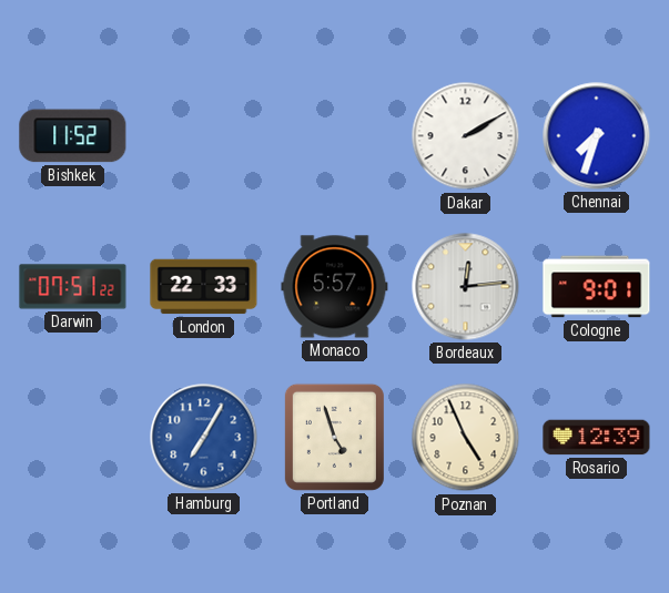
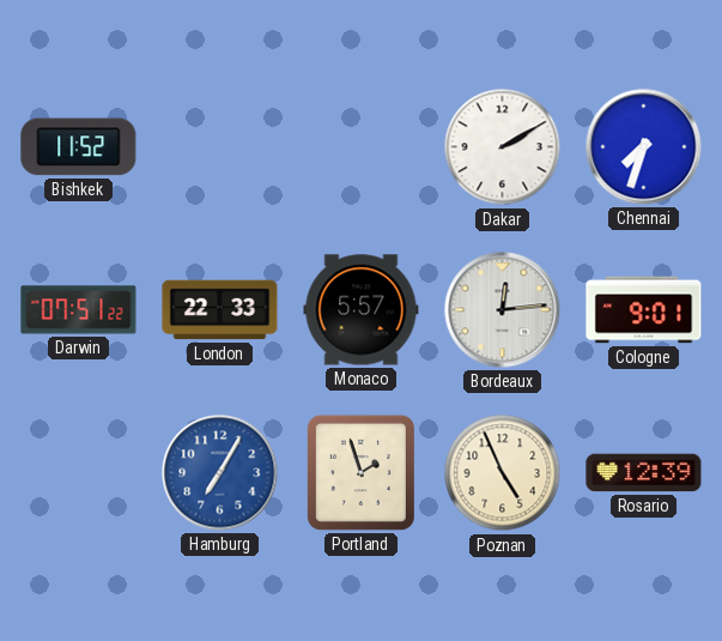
Portland: 4:57 -> 1:57 (360, 472)
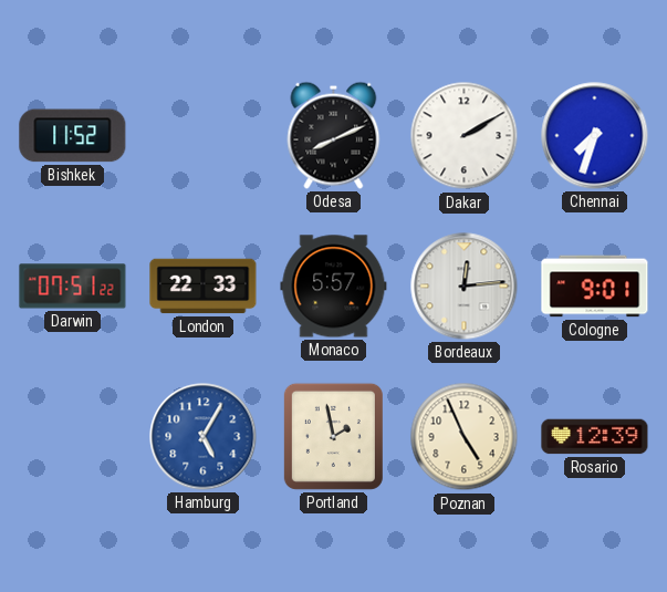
Odesa: none -> 8:11 (334, 135)
Hamburg: 7:05 -> 5:05 (204, 437)
Portland: 1:57 -> 1:58 (333, 436)
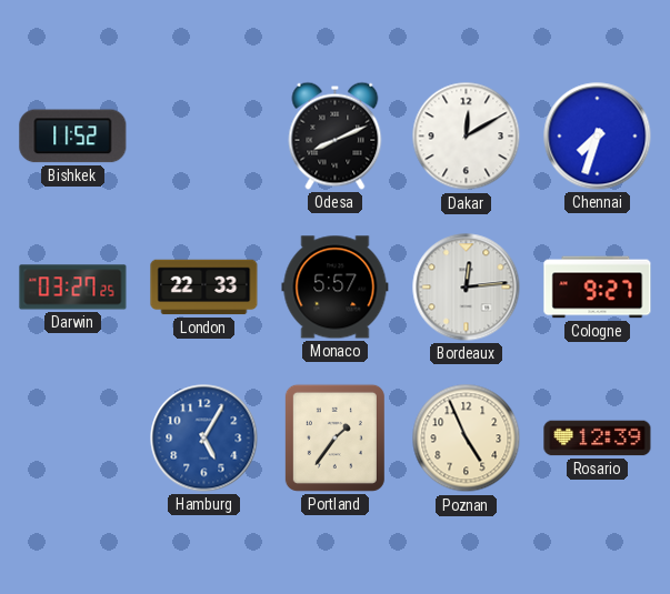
Dakar: 2:10 -> 12:10 (467, 137)
Darwin: 07:51 -> 03:27 (73, 288)
Cologne: 9:01 -> 9:27 (598, 288)
Portland: 1:58 -> 1:36 (334, 437)
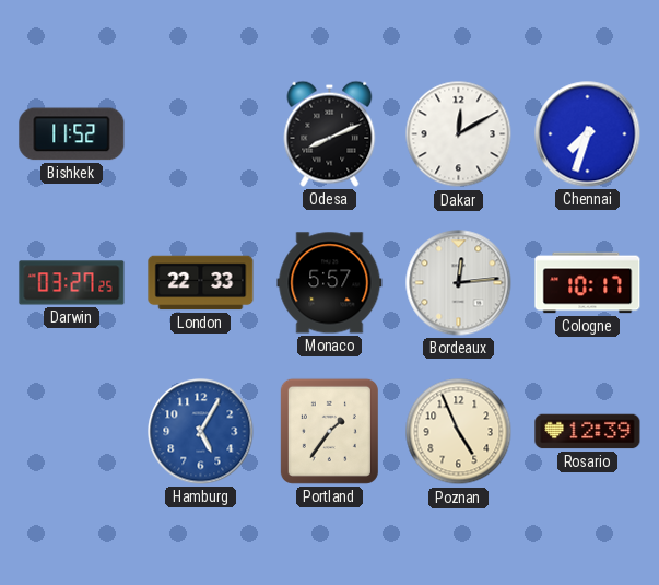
Cologne: 9:27 -> 10:17 (588, 283)
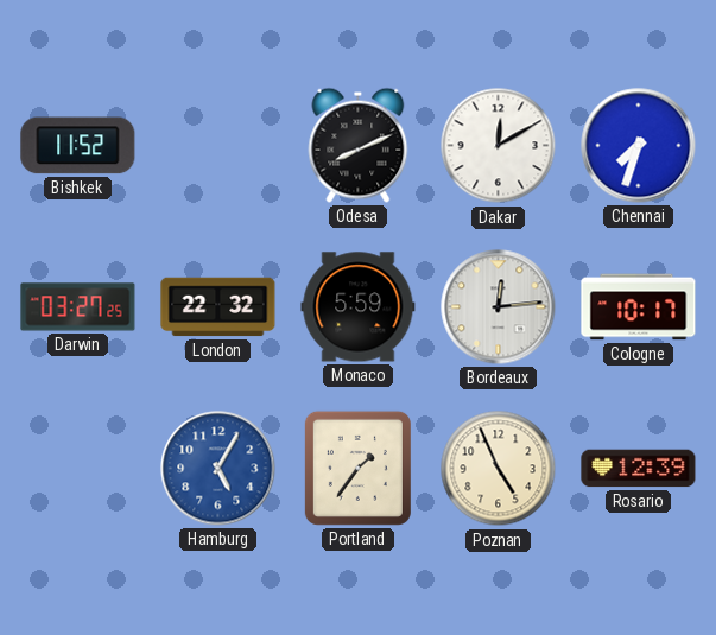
London: 22:33 -> 22:32 (218, 307)
Monaco: 5:57 -> 5:59 (359, 307)
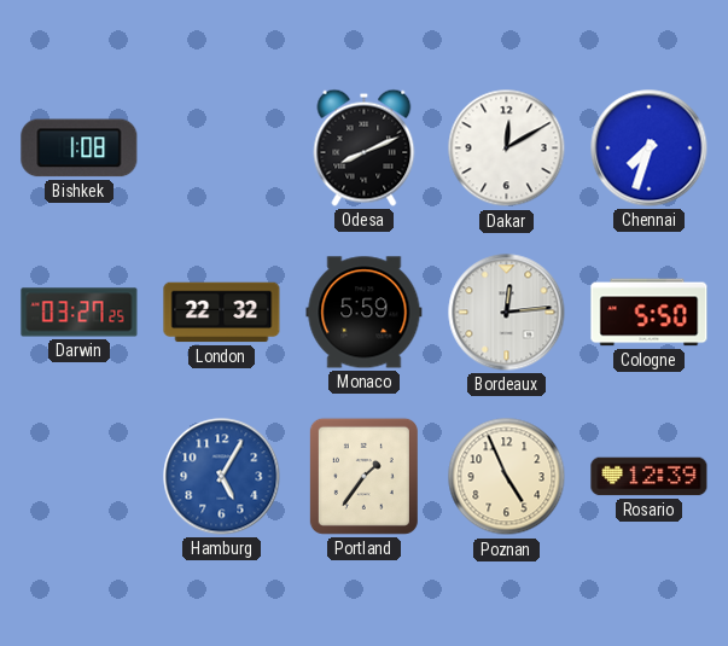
Bishkek: 11:52 -> 1:08 (80, 149)
Cologne: 10:17 -> 5:50 (650, 313)
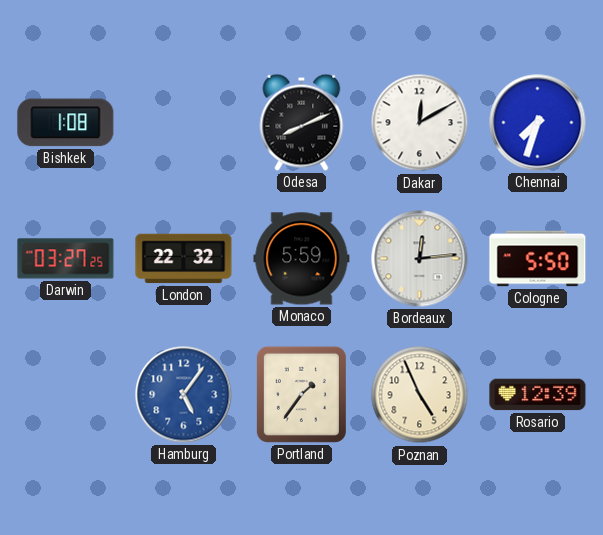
Hamburg: 5:05 -> 5:06 (184, 395)
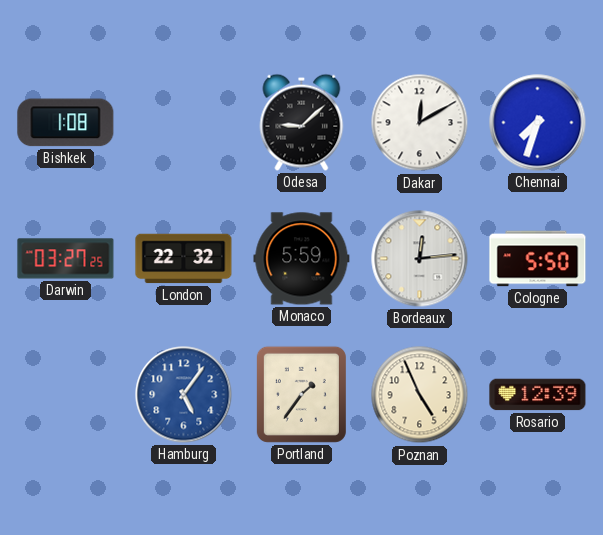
Odesa: 8:11 -> 9:08 (302, 122)
